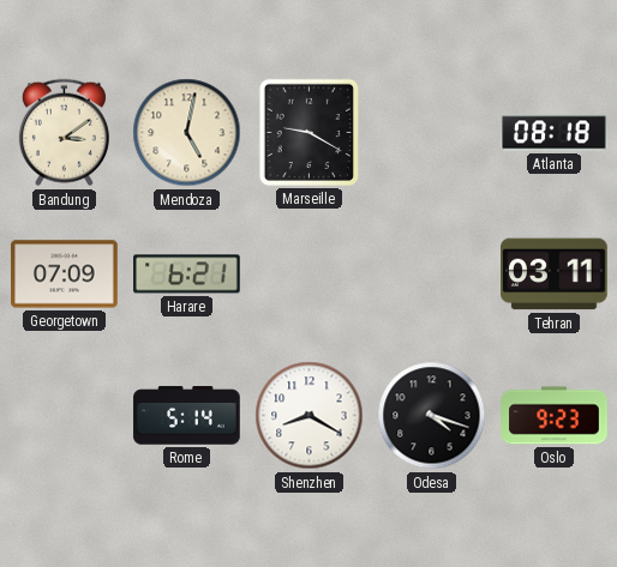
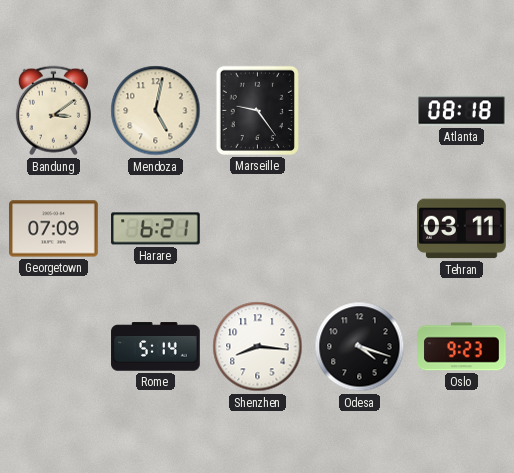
Marseille: 9:20 -> 9:24 (257, 110)
Shenzhen: 8:20 -> 8:16 (258, 347)
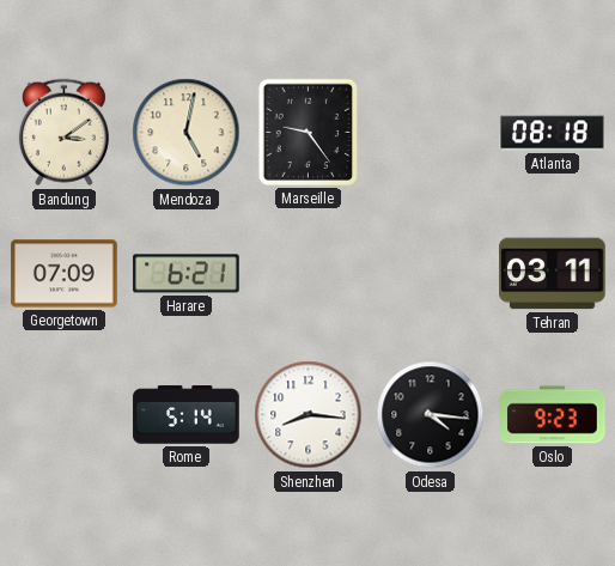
Odesa: 4:18 -> 4:16 (431, 415)
